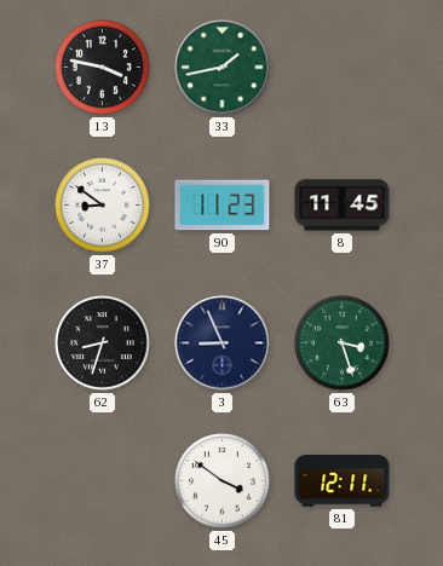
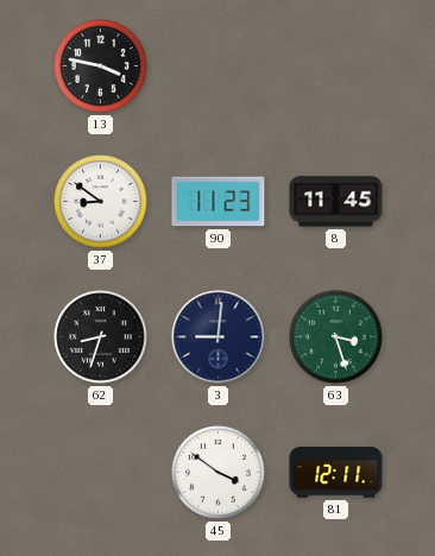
33: 1:43 -> none (223, 68)
3: 8:56 -> 9:01 (219, 337)
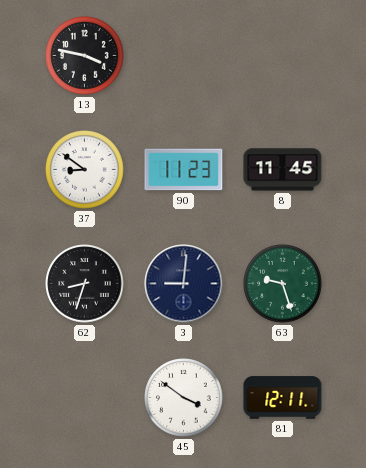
63: 3:27 -> 9:27 (283, 284)
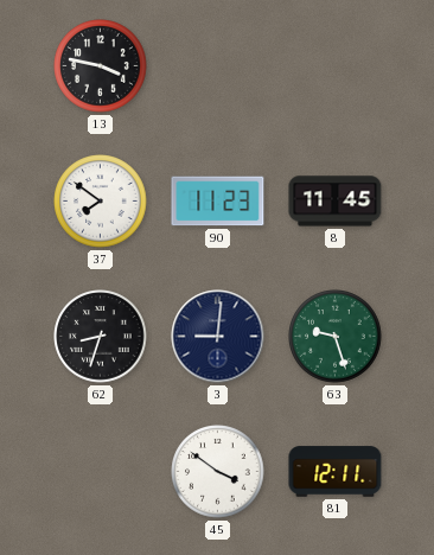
37: 8:51 -> 7:51 (101, 202)
